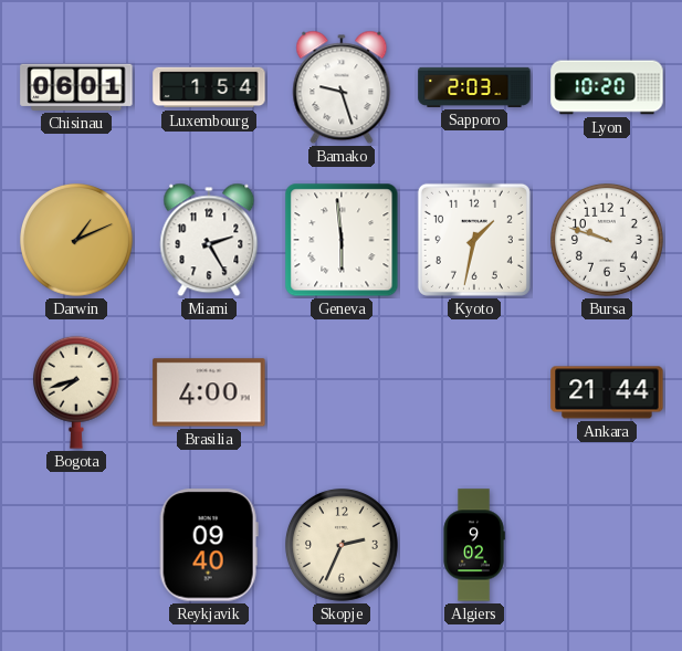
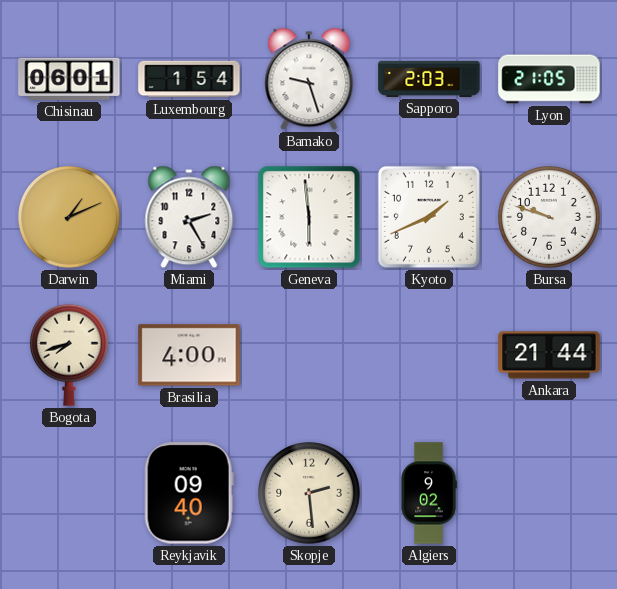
Lyon: 10:20 -> 21:05 (549, 79)
Kyoto: 1:32 -> 1:41 (429, 217)
Skopje: 2:34 -> 2:29 (310, 494)
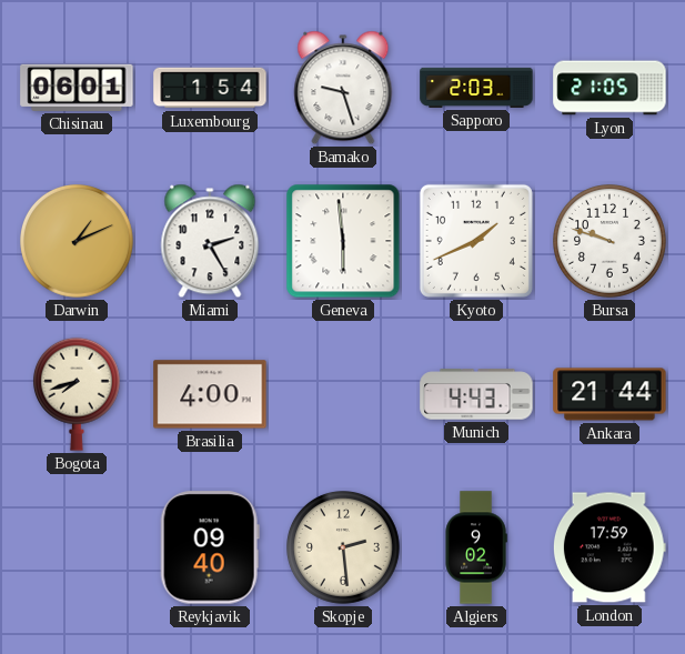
Munich: none -> 4:43 (476, 394)
London: none -> 17:59 (610, 547)
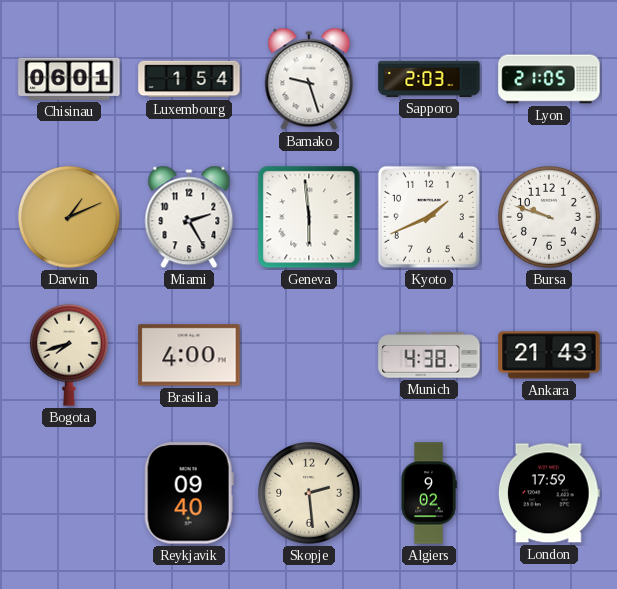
Munich: 4:43 -> 4:38 (429, 355)
Ankara: 21:44 -> 21:43 (549, 355)
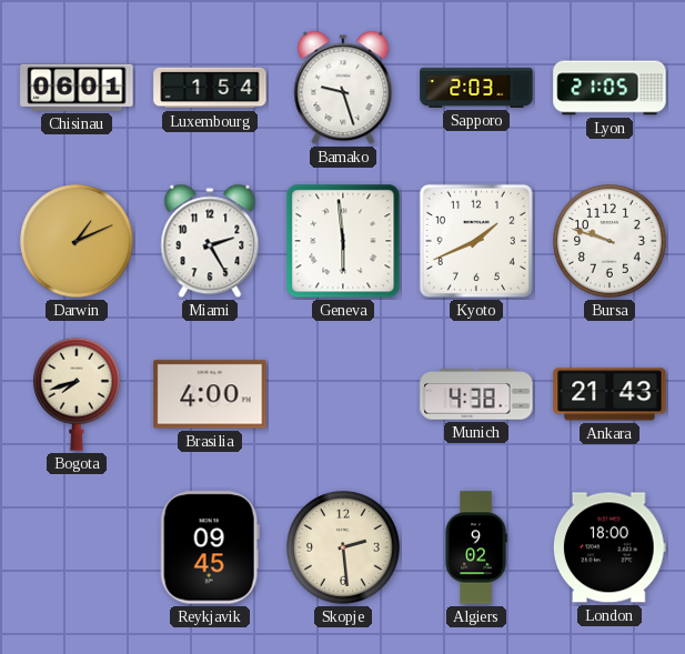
Reykjavik: 09:40 -> 09:45 (210, 547)
London: 17:59 -> 18:00 (610, 547)
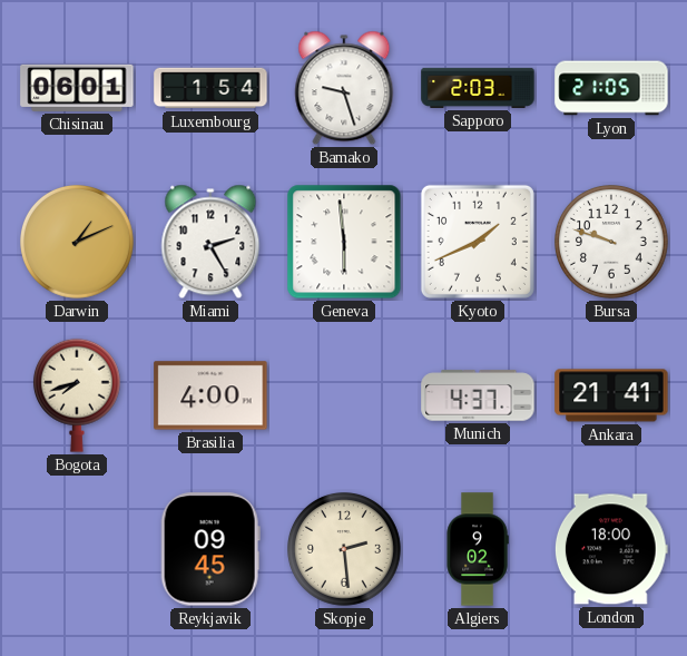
Munich: 4:38 -> 4:37 (478, 395)
Ankara: 21:43 -> 21:41 (611, 395)
